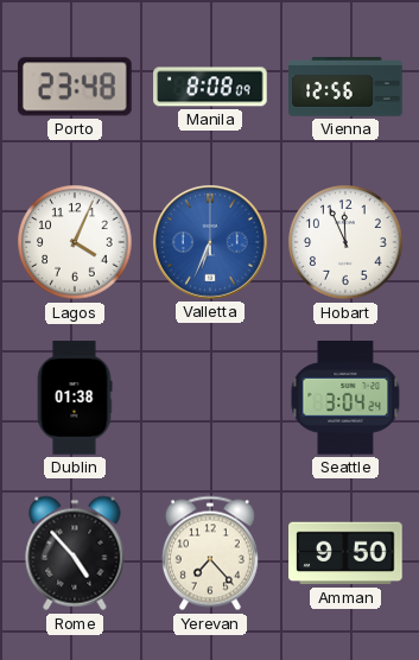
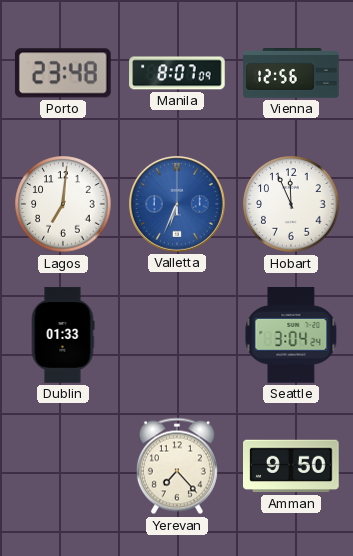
Manila: 8:08 -> 8:07 (177, 73)
Lagos: 4:04 -> 7:01 (63, 204)
Dublin: 01:38 -> 01:33 (63, 335)
Rome: 4:53 -> none (75, 553)
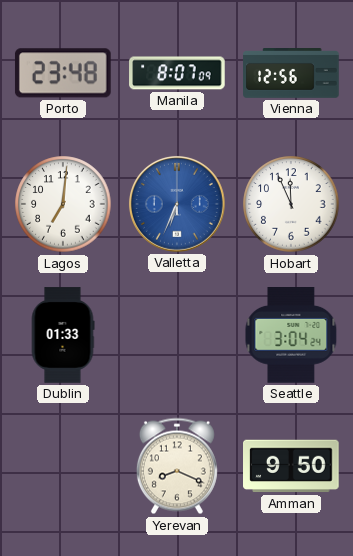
Yerevan: 7:23 -> 8:19 (177, 466)
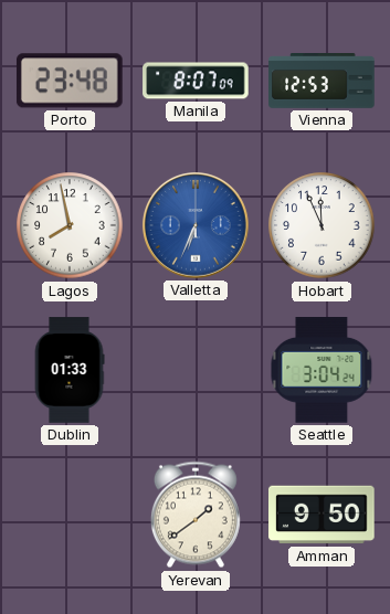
Vienna: 12:56 -> 12:53 (322, 82)
Lagos: 7:01 -> 7:58 (70, 225)
Yerevan: 8:19 -> 1:39 (196, 515)
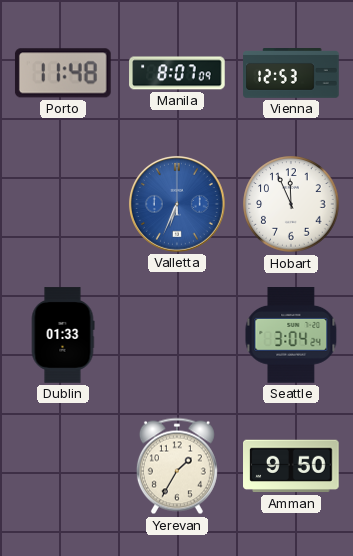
Porto: 23:48 -> 11:48 (63, 73)
Lagos: 7:58 -> none (70, 225)
Yerevan: 1:39 -> 1:35 (177, 466)
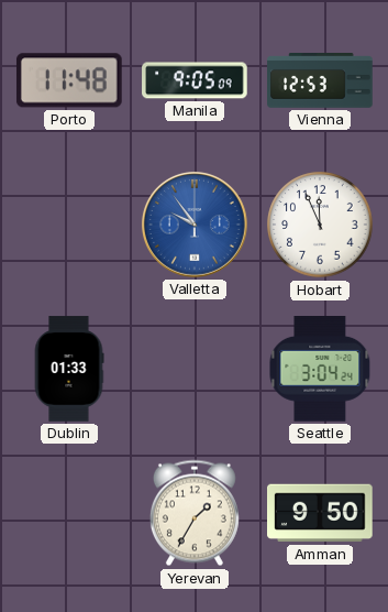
Manila: 8:07 -> 9:05 (195, 80)
Valletta: 6:34 -> 9:54 (195, 225)
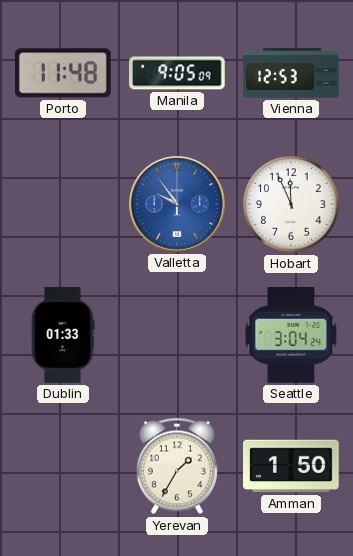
Amman: 9:50 -> 1:50 (291, 466)
